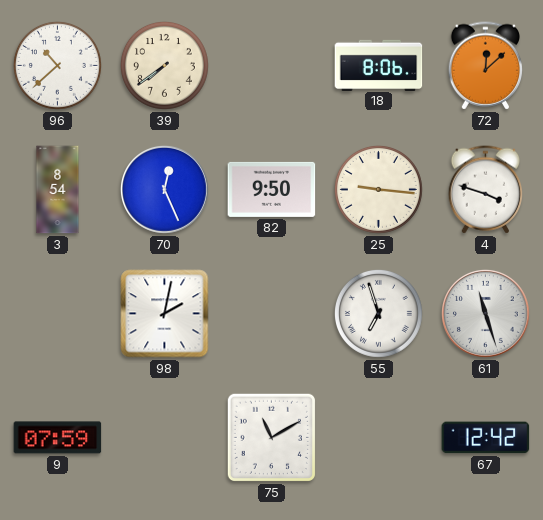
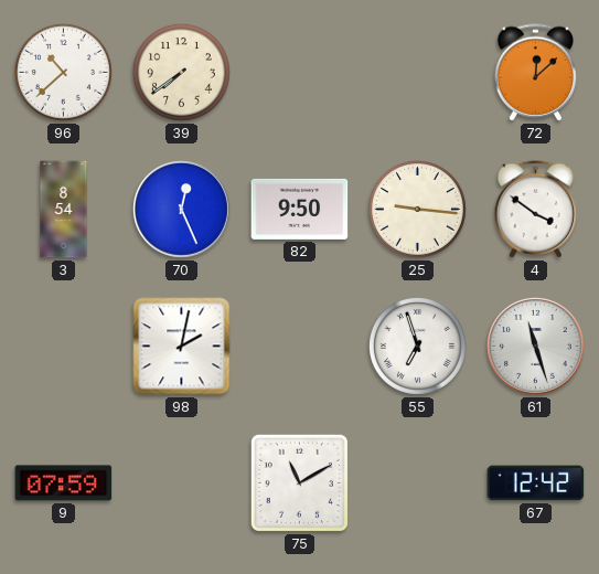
18: 8:06 -> none (379, 65)
4: 3:48 -> 3:51 (536, 210)
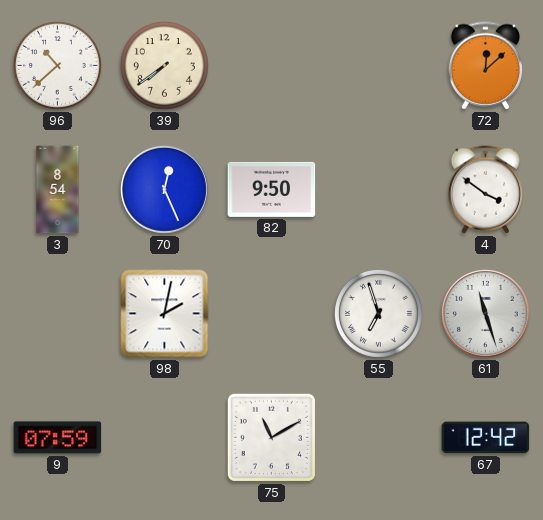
25: 9:16 -> none (417, 209)
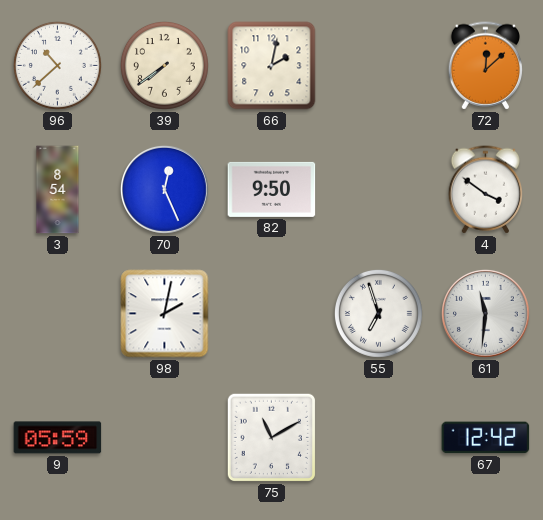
66: none -> 2:02 (272, 66)
61: 11:27 -> 11:31 (485, 313)
9: 07:59 -> 05:59 (58, 438)
